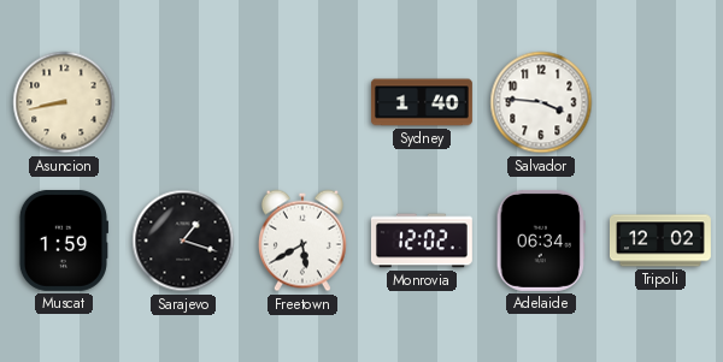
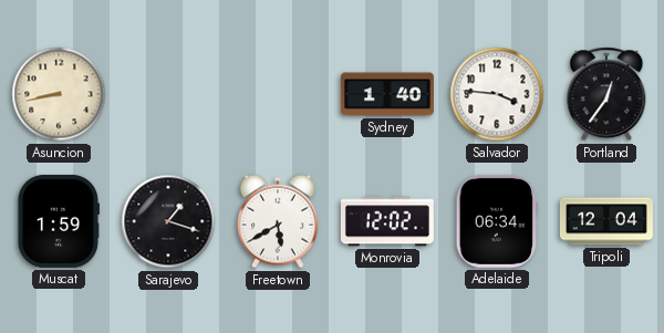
Portland: none -> 12:36 (606, 94)
Tripoli: 12:02 -> 12:04 (606, 221)
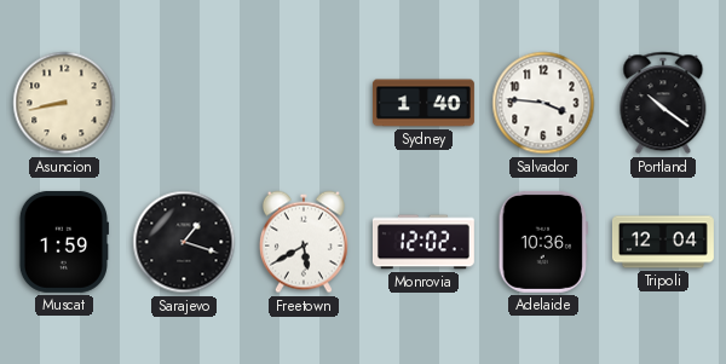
Portland: 12:36 -> 10:21 (663, 103)
Adelaide: 06:34 -> 10:36 (543, 242)
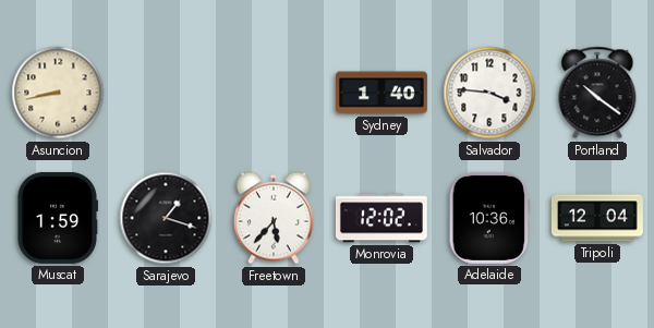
Freetown: 5:40 -> 5:37 (274, 218)
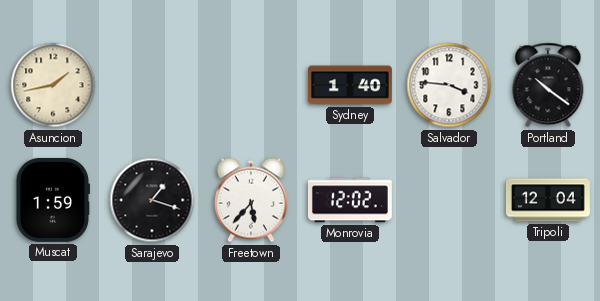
Asuncion: 8:43 -> 1:43 (53, 85)
Adelaide: 10:36 -> none (489, 218)
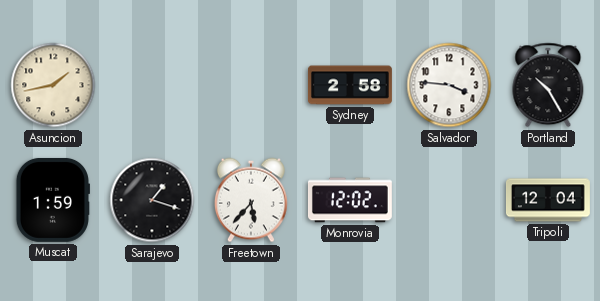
Sydney: 1:40 -> 2:58 (350, 85)
Portland: 10:21 -> 10:25 (548, 85)
